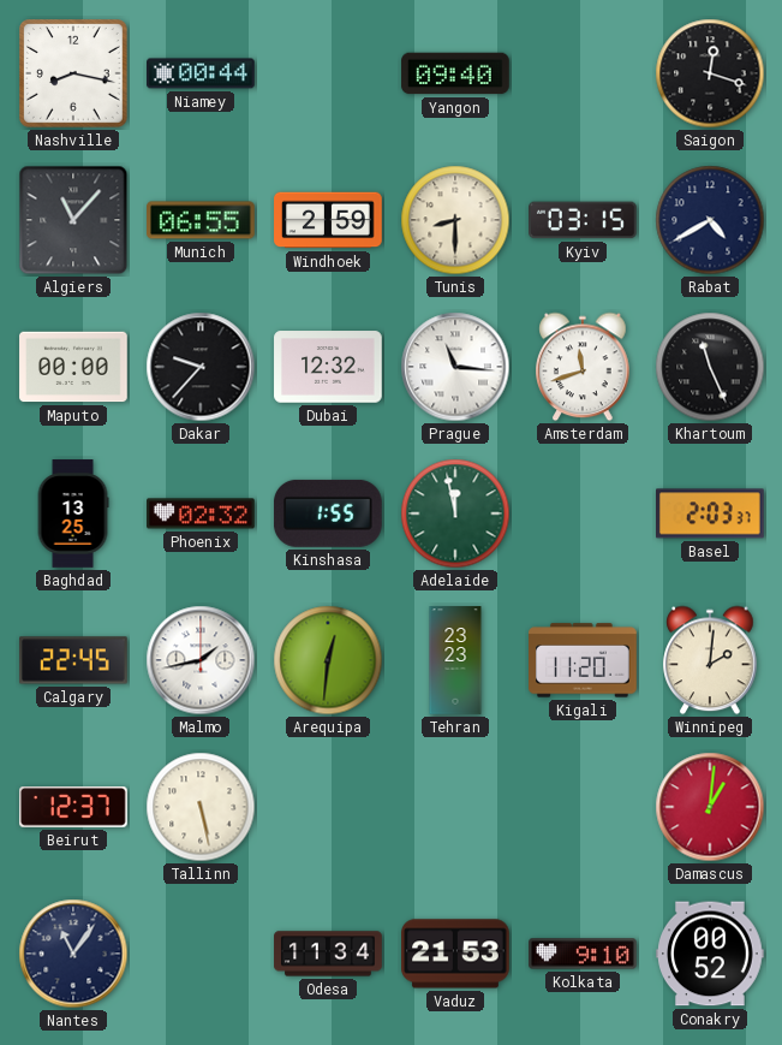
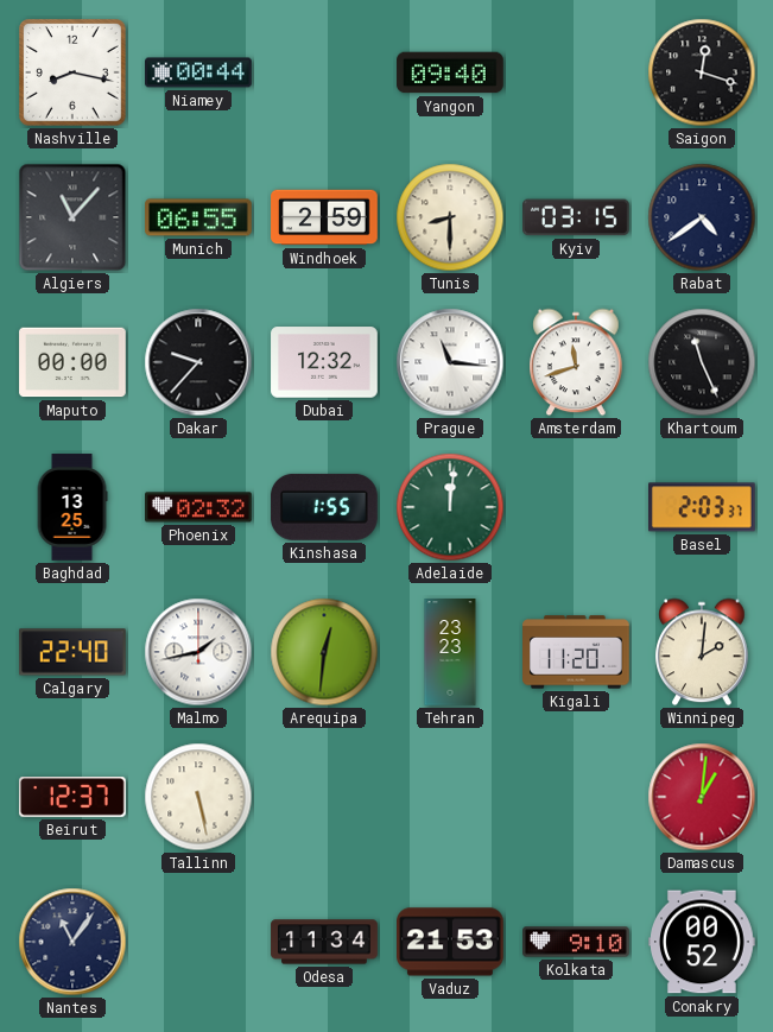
Rabat: 4:40 -> 4:39 (702, 217)
Adelaide: 11:58 -> 12:01 (450, 507)
Calgary: 22:45 -> 22:40 (72, 652)
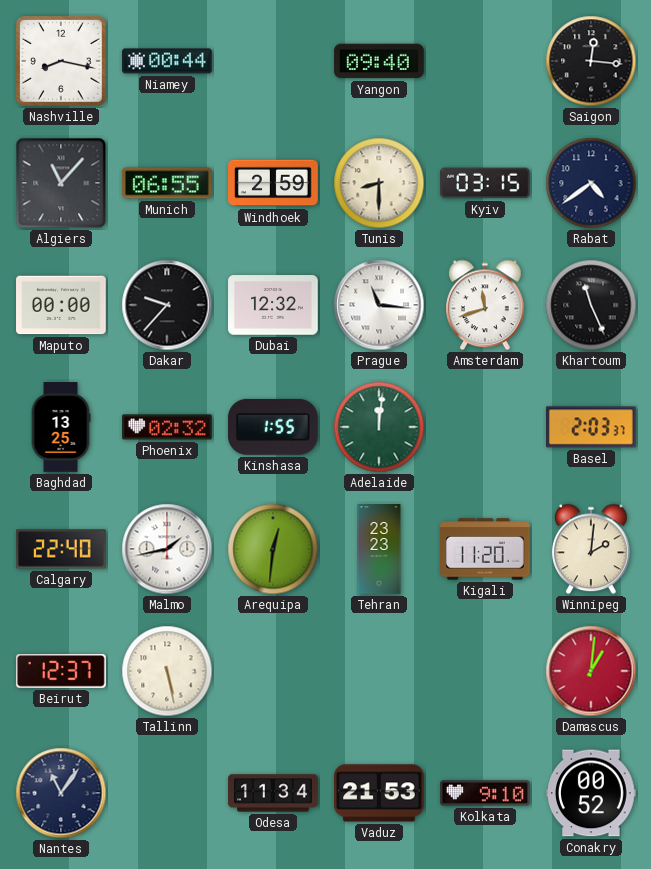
Saigon: 12:18 -> 12:16 (591, 61)
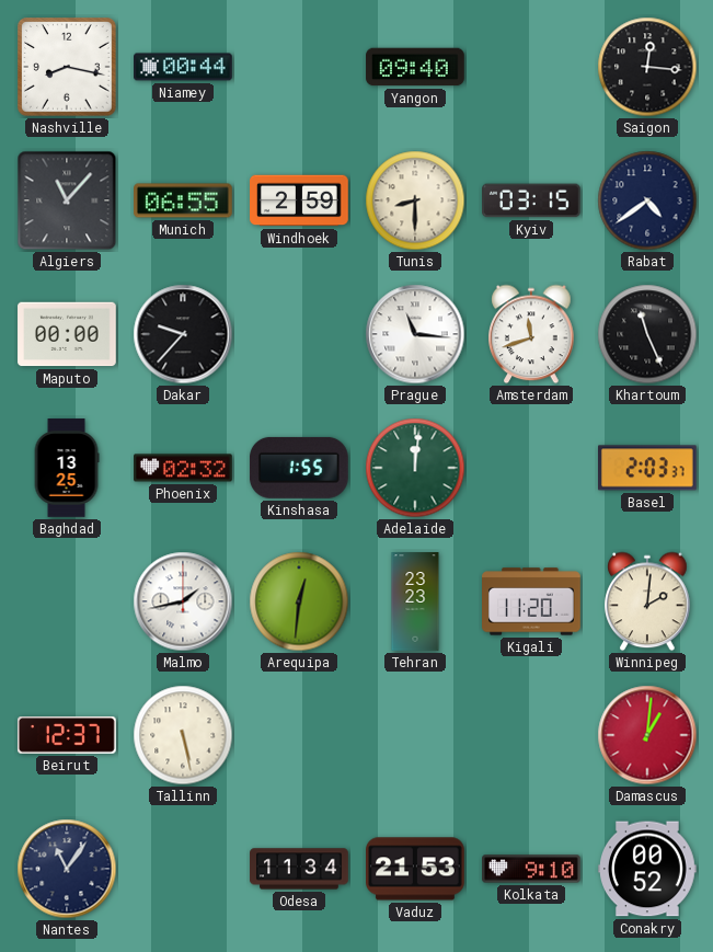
Dubai: 12:32 -> none (273, 305)
Calgary: 22:40 -> none (61, 549)
